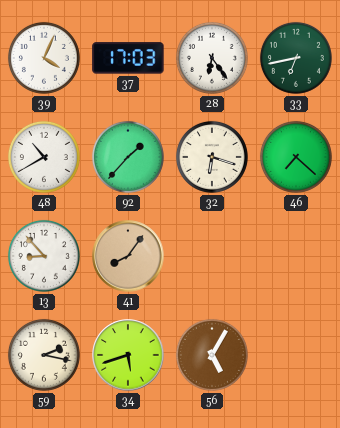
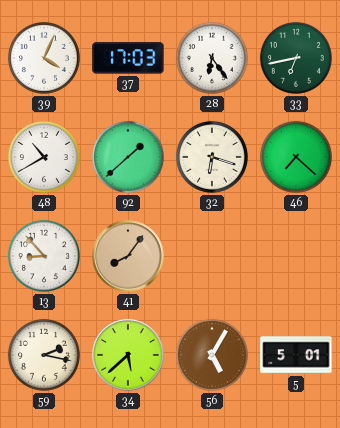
92: 1:37 -> 1:38 (128, 157)
34: 5:42 -> 5:38 (128, 355)
5: none -> 5:01 (296, 355)
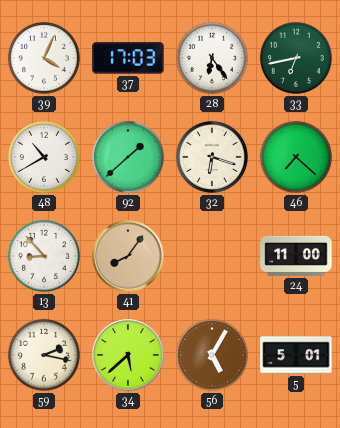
24: none -> 11:00 (296, 256)
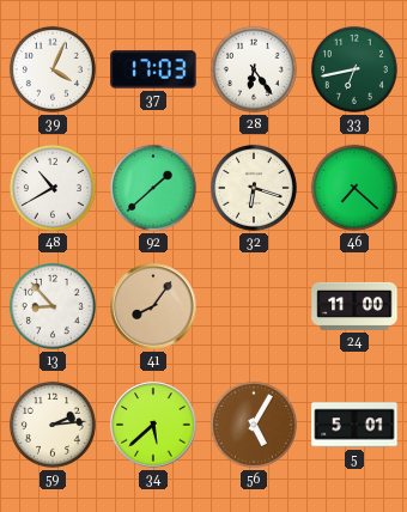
59: 2:17 -> 2:14 (53, 425)
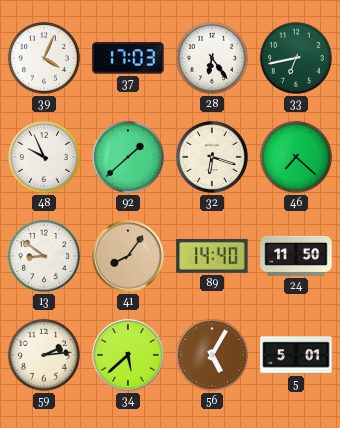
48: 10:40 -> 9:56 (44, 157)
13: 8:53 -> 8:51 (44, 256)
89: none -> 14:40 (212, 256)
24: 11:00 -> 11:50 (296, 256)
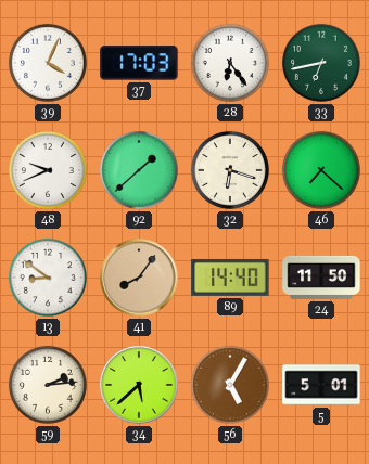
48: 9:56 -> 9:41 (48, 170)
